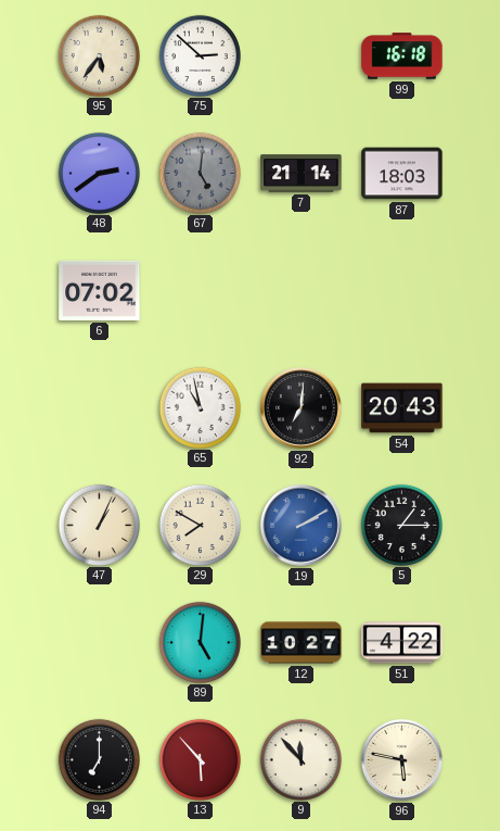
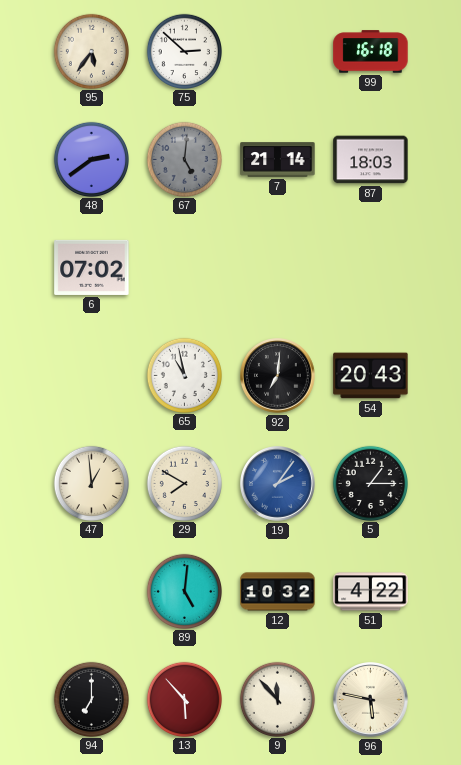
47: 1:04 -> 12:59 (91, 483)
19: 2:10 -> 2:06 (278, 484)
12: 10:27 -> 10:32 (278, 592)
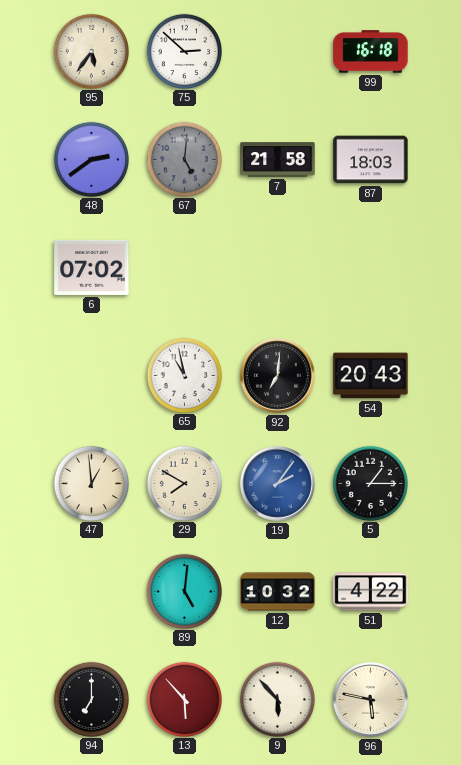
7: 21:14 -> 21:58 (278, 160)
9: 11:53 -> 5:53 (277, 699)
